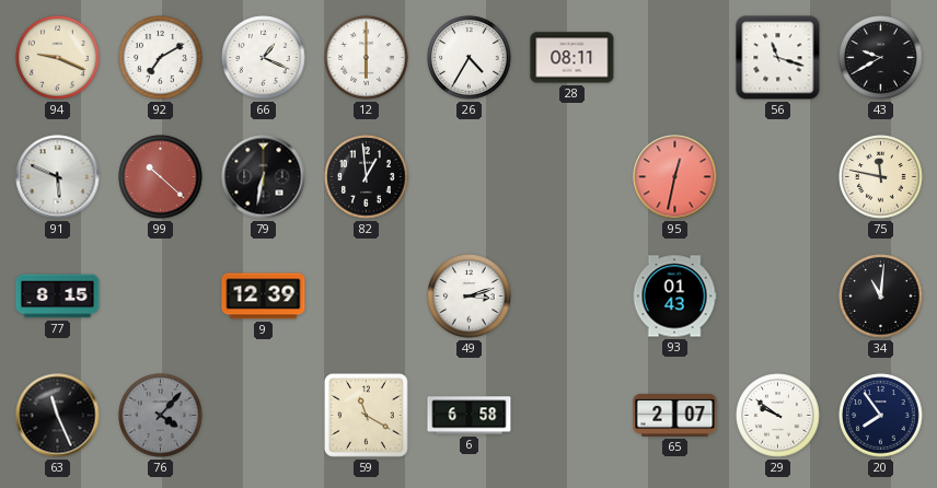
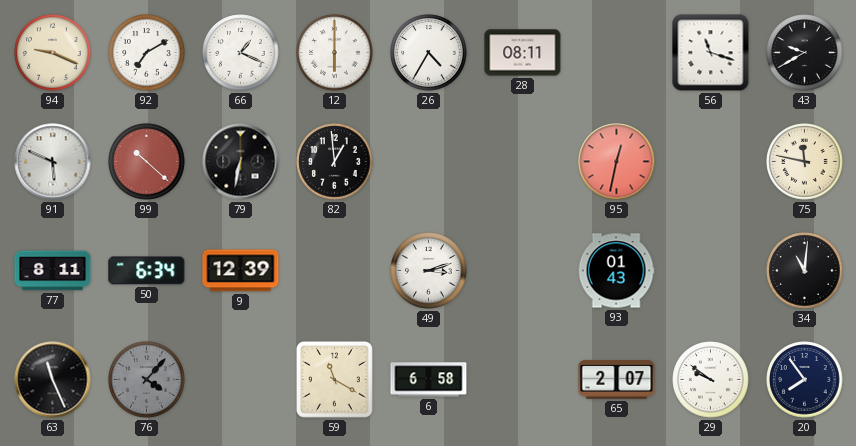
77: 8:15 -> 8:11 (53, 271)
50: none -> 6:34 (147, 271)
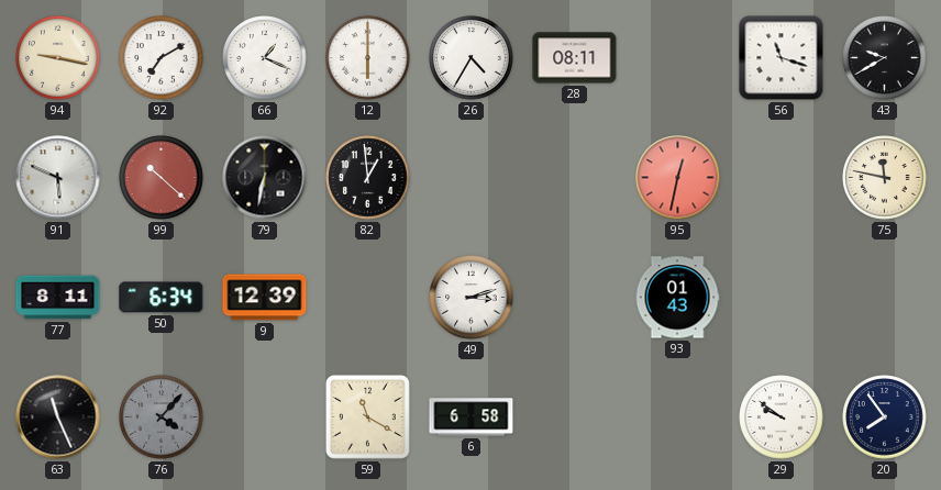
94: 9:19 -> 9:17 (58, 58)
34: 11:01 -> none (805, 271)
65: 2:07 -> none (617, 379)
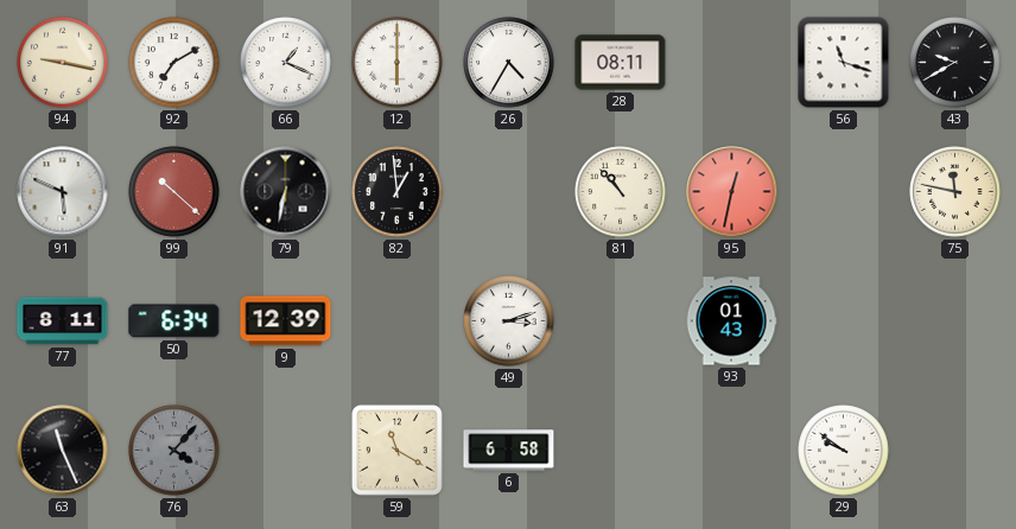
81: none -> 10:53 (621, 192)
20: 7:54 -> none (885, 417)
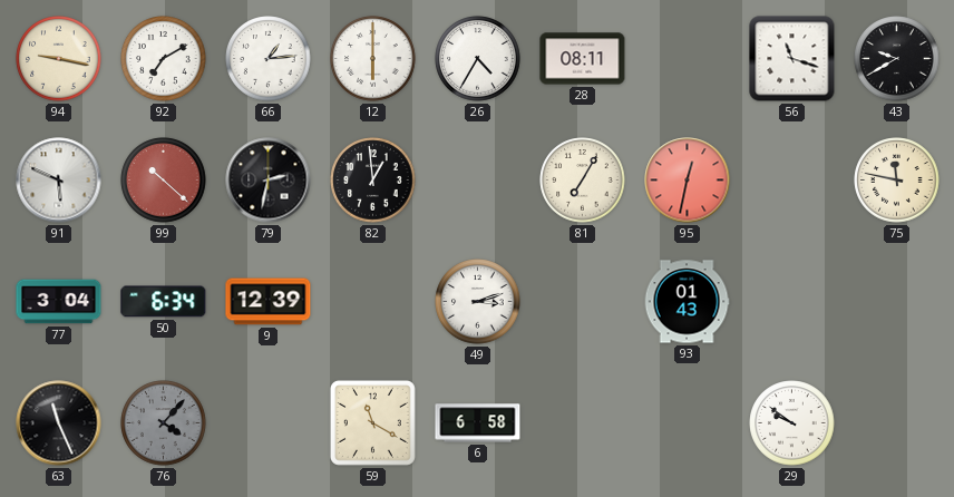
66: 1:19 -> 1:14 (269, 59)
79: 6:32 -> 2:32 (269, 181)
81: 10:53 -> 7:05 (583, 181)
77: 8:11 -> 3:04 (59, 302)
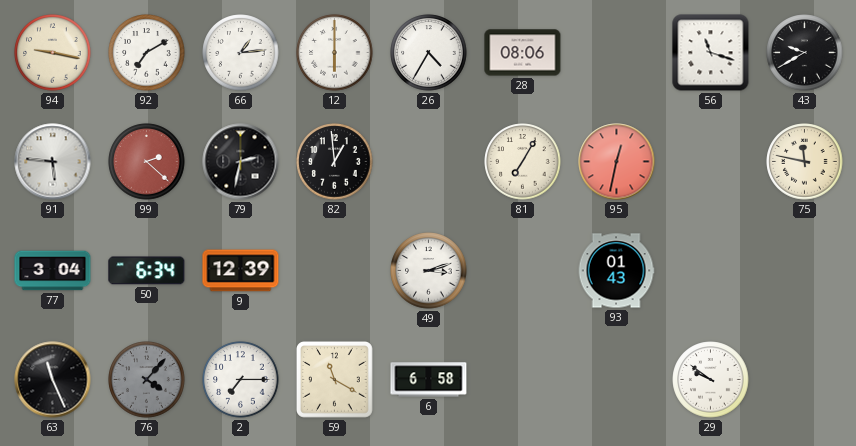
28: 08:11 -> 08:06 (523, 53)
91: 5:49 -> 5:46 (53, 162)
99: 10:22 -> 2:22 (147, 162)
2: none -> 7:15 (241, 380)
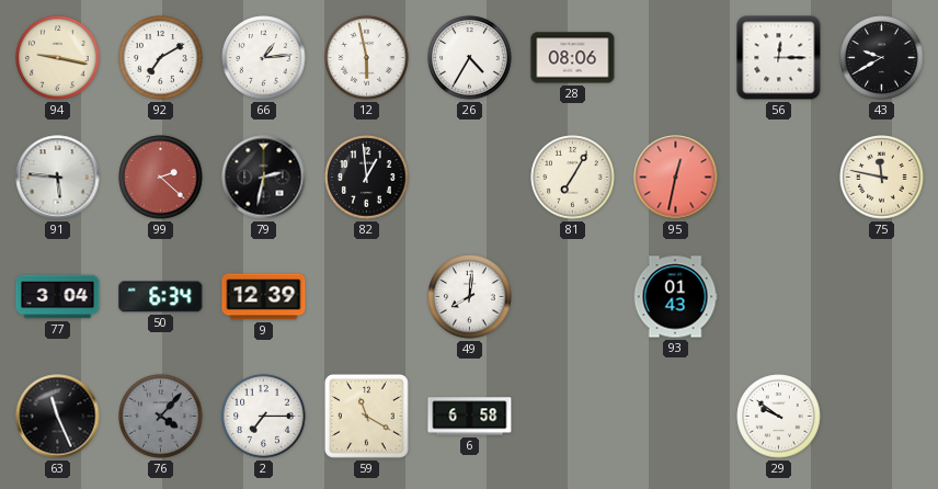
12: 6:00 -> 5:58 (367, 58)
56: 11:18 -> 12:15 (779, 58)
49: 3:12 -> 8:01 (470, 297)
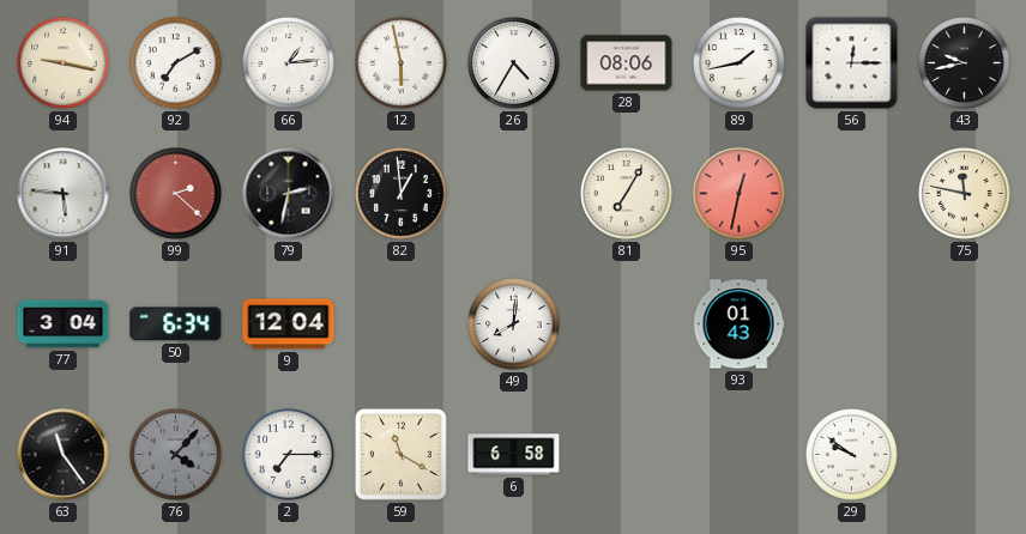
89: none -> 1:43 (740, 63)
43: 9:40 -> 9:43 (965, 63)
9: 12:39 -> 12:04 (289, 324)
63: 11:26 -> 11:24 (64, 455)
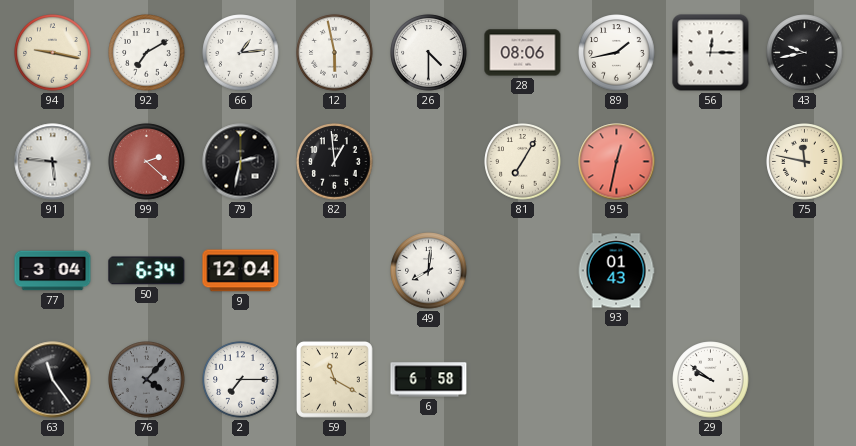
26: 4:35 -> 4:30 (429, 53)
